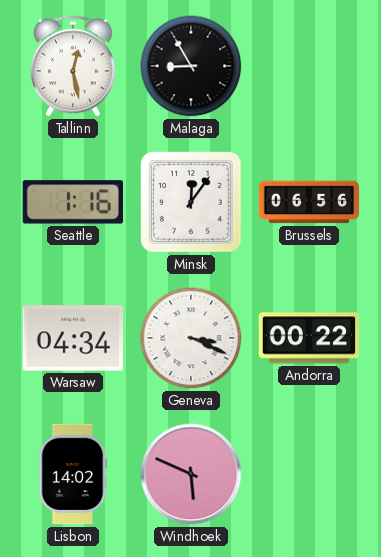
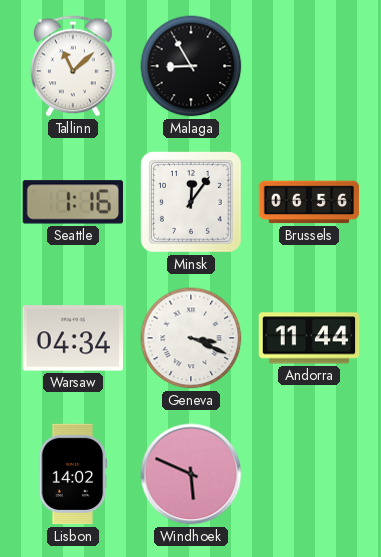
Tallinn: 12:28 -> 11:08 (73, 66)
Andorra: 00:22 -> 11:44 (309, 338)
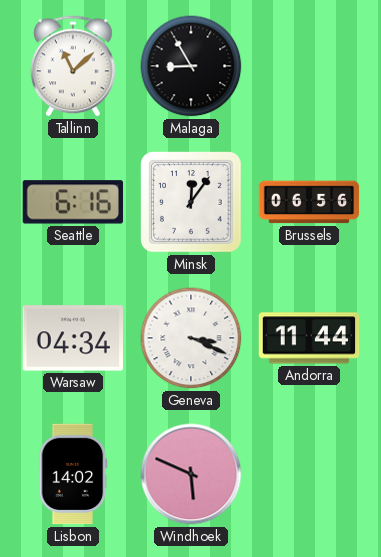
Seattle: 1:16 -> 6:16 (73, 202)
